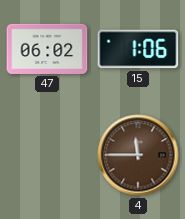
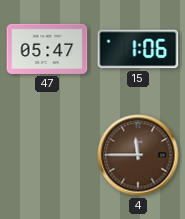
47: 06:02 -> 05:47 (47, 49)
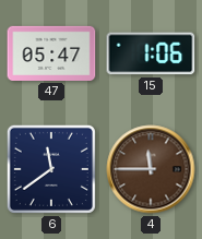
6: none -> 11:39 (51, 169)
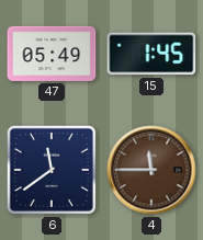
47: 05:47 -> 05:49 (52, 54)
15: 1:06 -> 1:45 (151, 54)
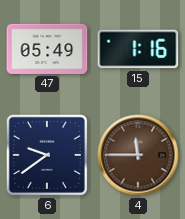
15: 1:45 -> 1:16 (138, 49)
6: 11:39 -> 9:39 (47, 155)
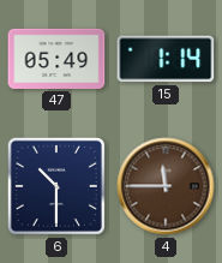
15: 1:16 -> 1:14 (166, 59)
6: 9:39 -> 10:30 (56, 186)
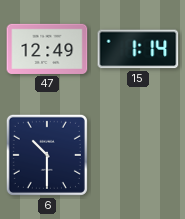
47: 05:49 -> 12:49 (47, 49)
4: 11:45 -> none (166, 186)
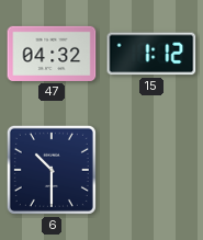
47: 12:49 -> 04:32 (52, 54)
15: 1:14 -> 1:12 (151, 54)
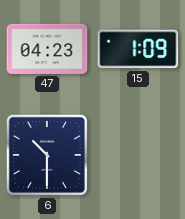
47: 04:32 -> 04:23 (47, 49)
15: 1:12 -> 1:09 (138, 49)
